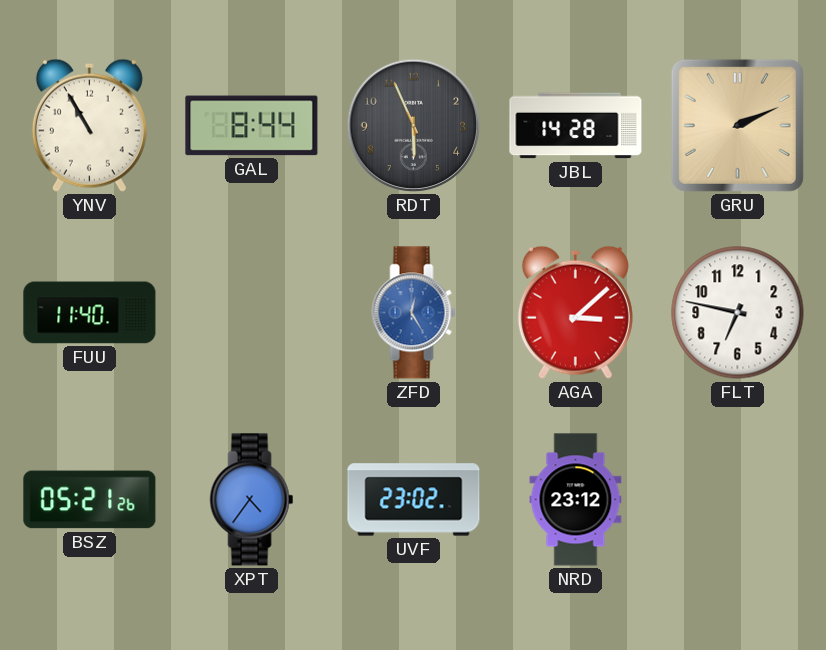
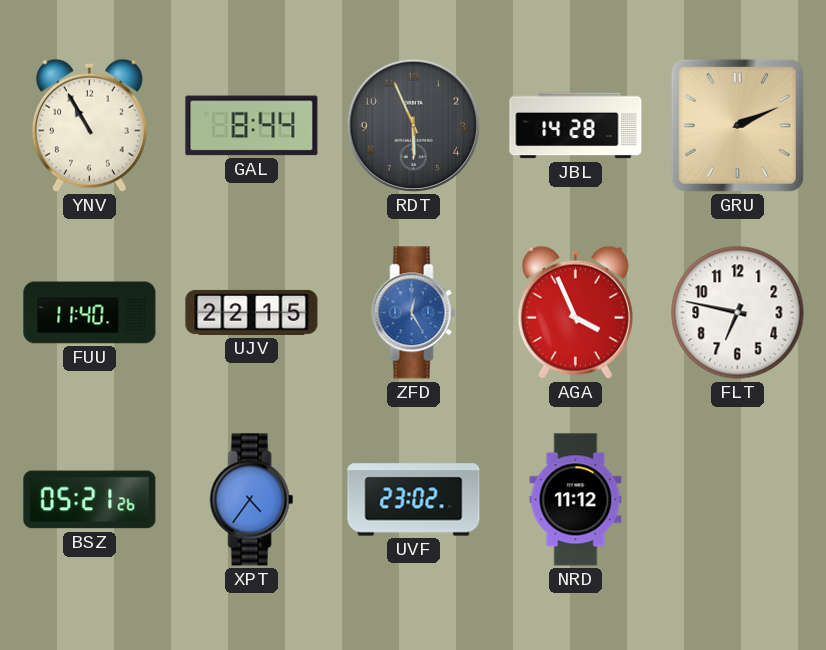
UJV: none -> 22:15 (252, 312)
AGA: 3:08 -> 3:56 (575, 312)
NRD: 23:12 -> 11:12 (576, 500)
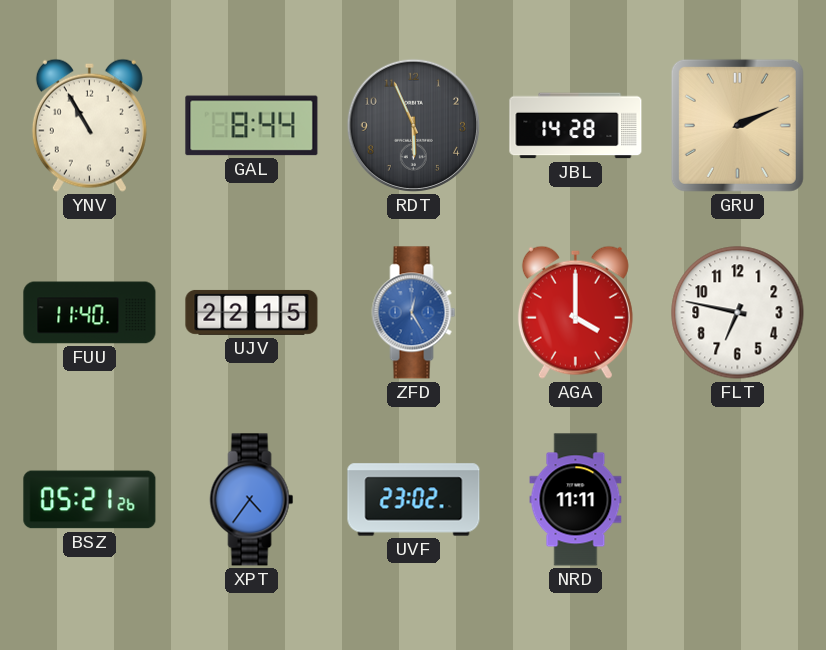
AGA: 3:56 -> 4:00 (575, 312)
NRD: 11:12 -> 11:11 (576, 500)
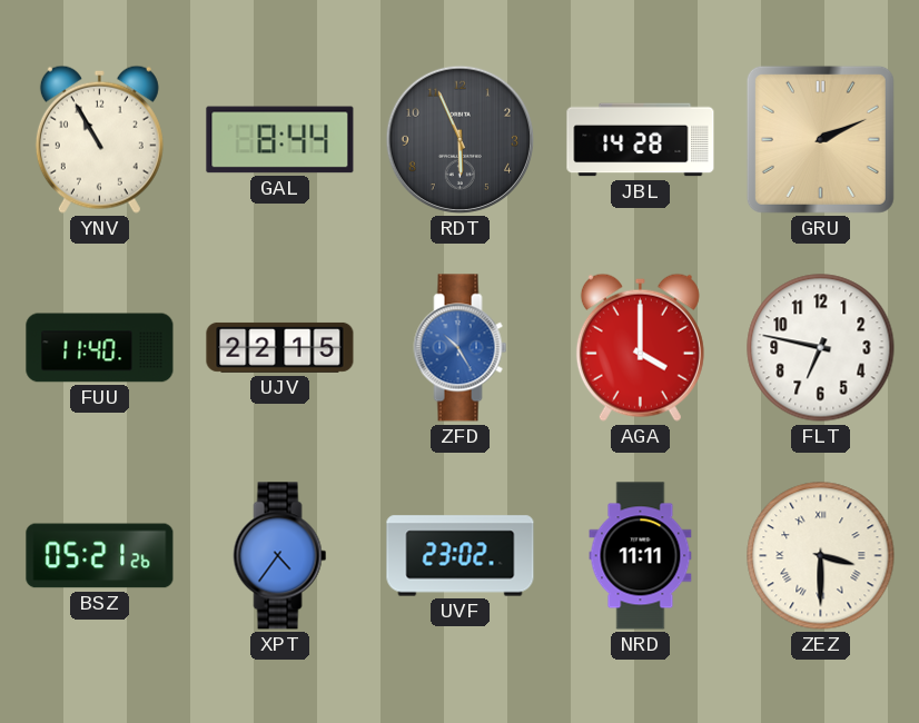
ZFD: 12:25 -> 10:25 (461, 348)
ZEZ: none -> 3:30 (821, 556)
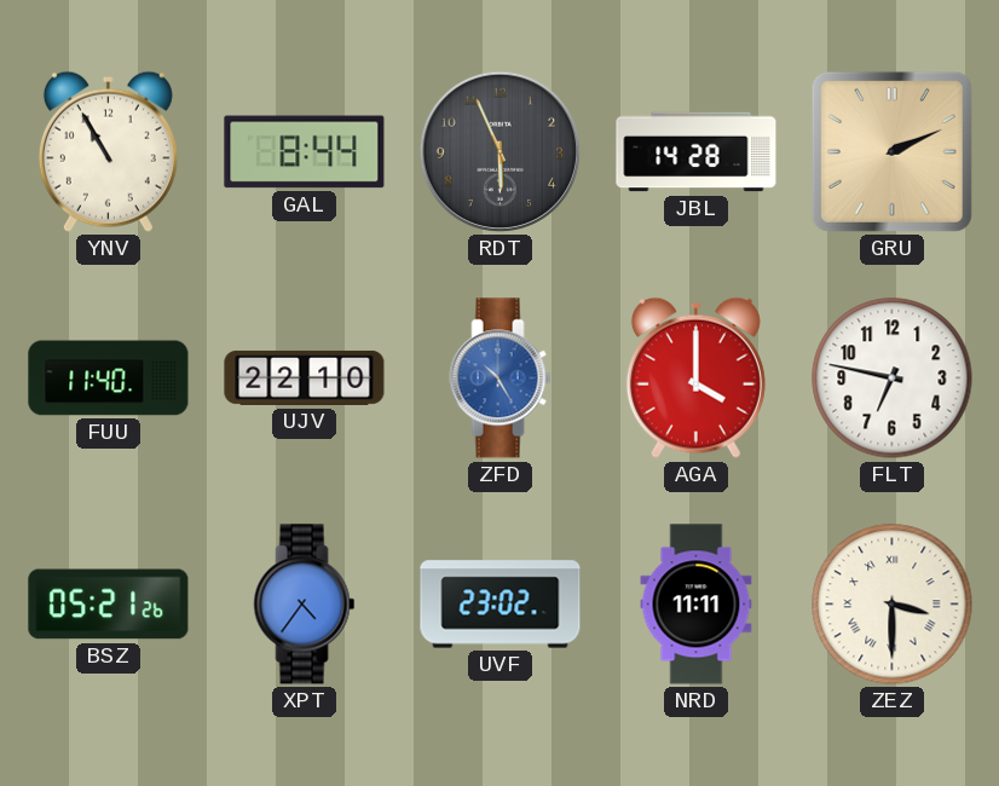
UJV: 22:15 -> 22:10 (305, 377)
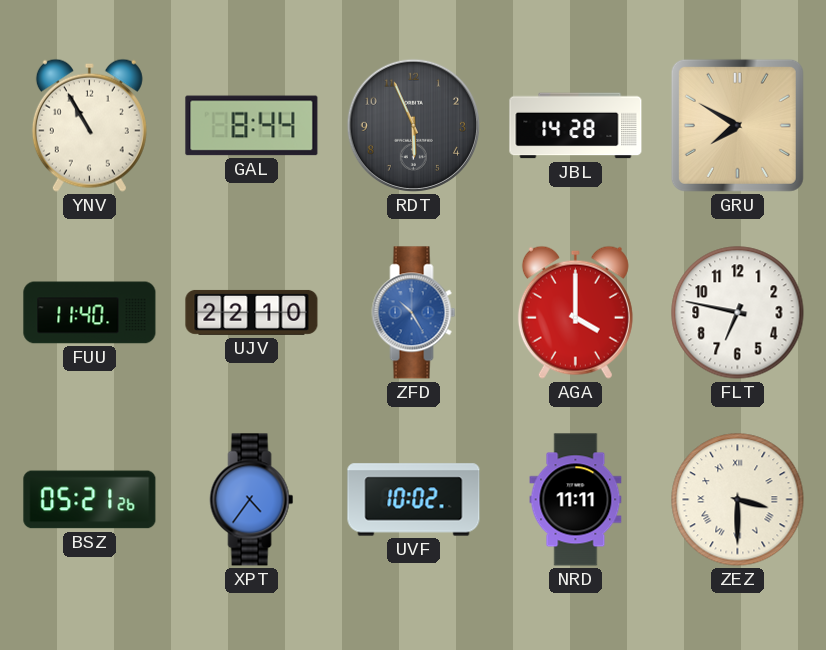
GRU: 2:11 -> 7:50 (737, 125)
UVF: 23:02 -> 10:02 (414, 500)
